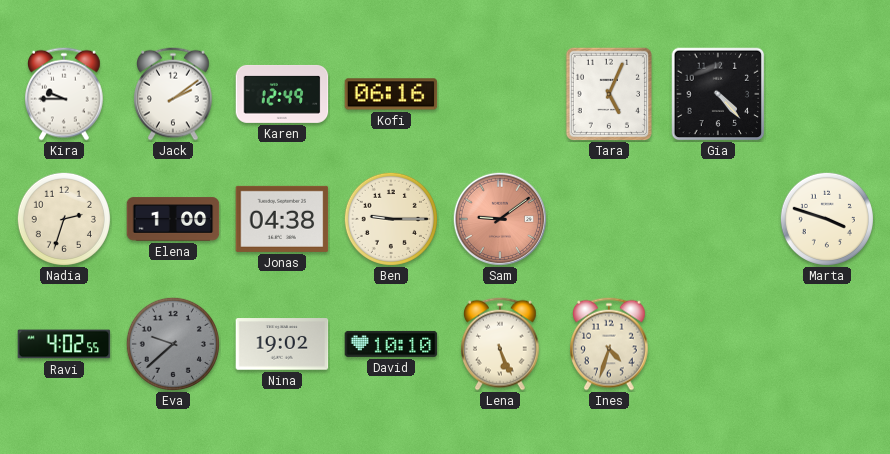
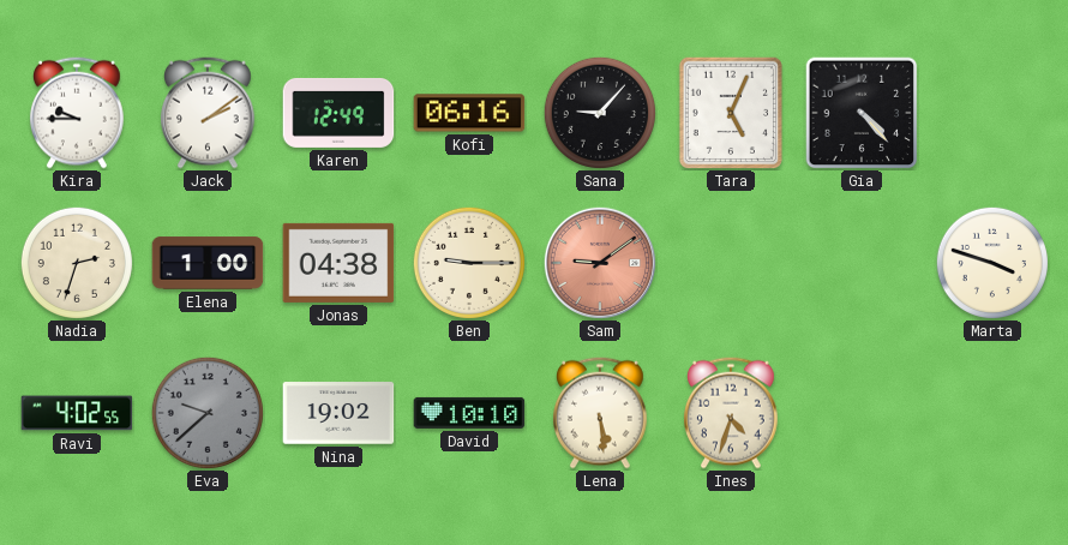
Sana: none -> 9:07 (600, 113)
Lena: 5:26 -> 5:29 (601, 413)
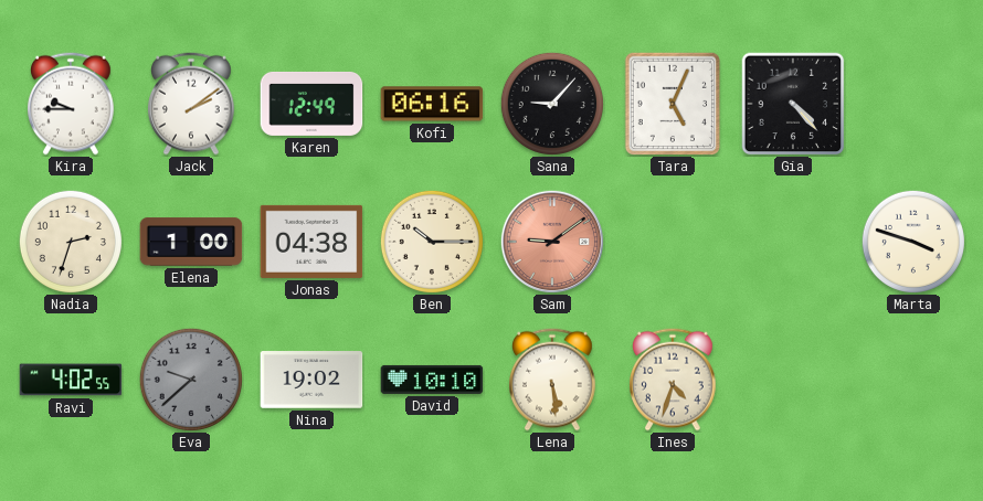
Ben: 9:15 -> 10:15 (432, 242)
